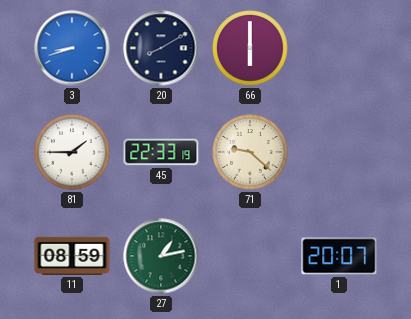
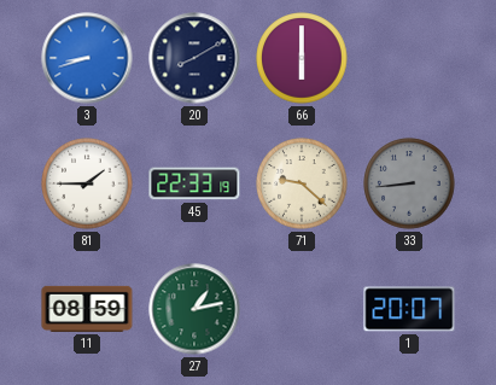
33: none -> 8:44 (409, 183)
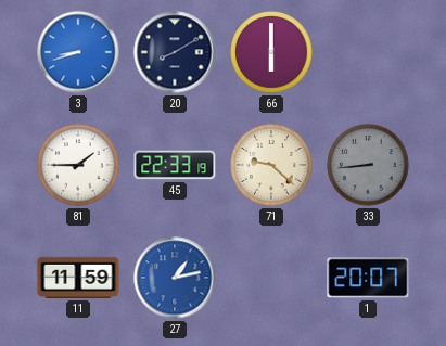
11: 08:59 -> 11:59 (78, 278)
27 dial: green -> blue (175, 278)
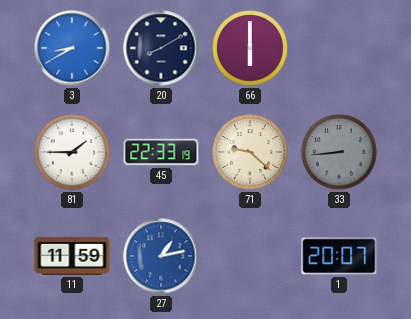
3: 8:42 -> 8:40 (72, 48)
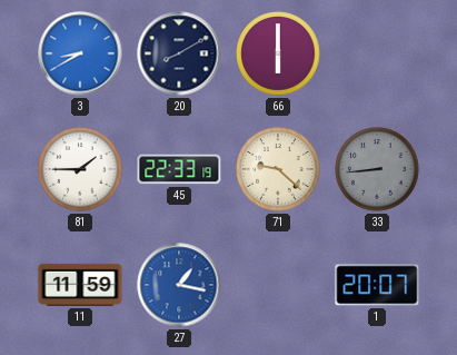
27: 1:13 -> 1:17 (179, 285)
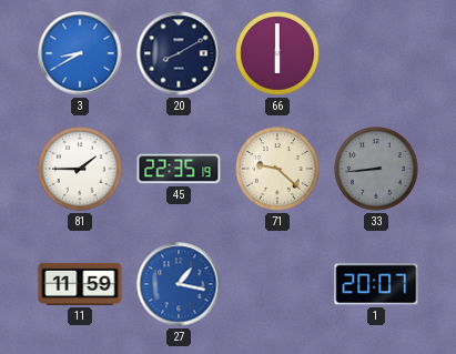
45: 22:33 -> 22:35 (179, 169)
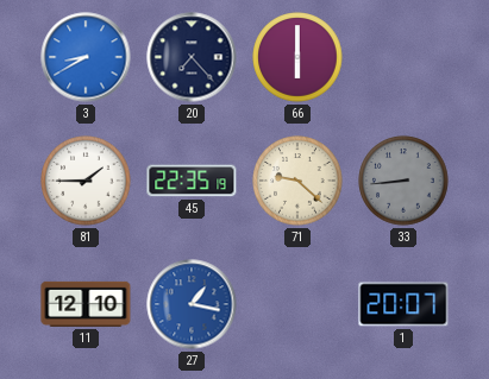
20: 8:10 -> 7:23 (192, 57)
11: 11:59 -> 12:10 (86, 304)
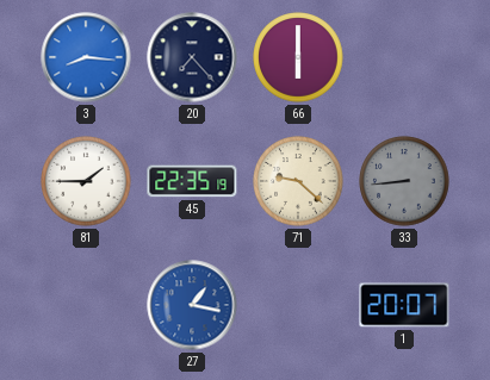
3: 8:40 -> 8:16 (86, 57)
11: 12:10 -> none (86, 304)
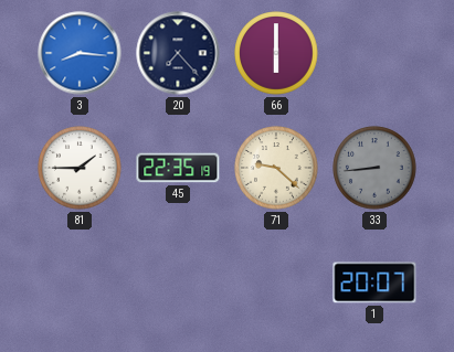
27: 1:17 -> none (192, 305)
